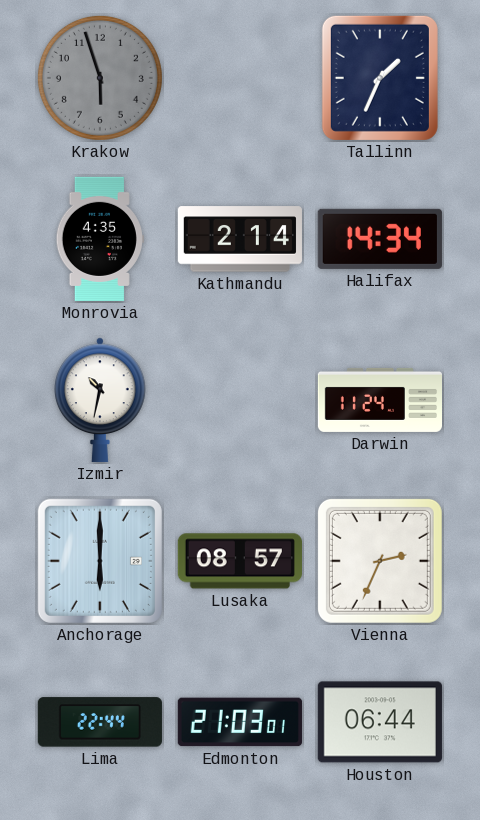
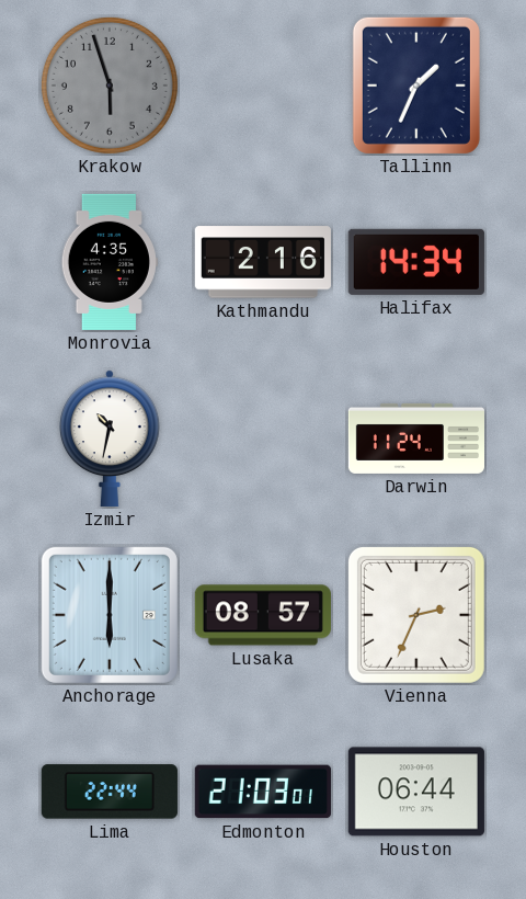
Kathmandu: 2:14 -> 2:16 (263, 262)
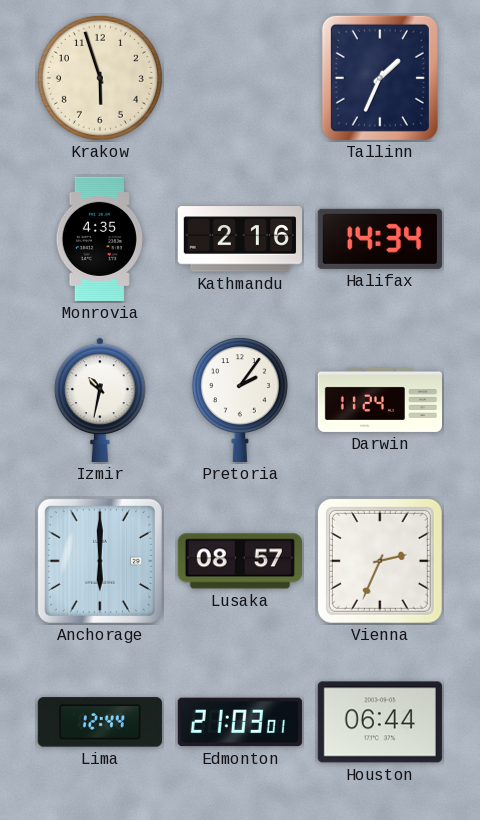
Krakow dial: grey -> cream (100, 78)
Pretoria: none -> 2:06 (240, 400)
Lima: 22:44 -> 12:44 (100, 722)
